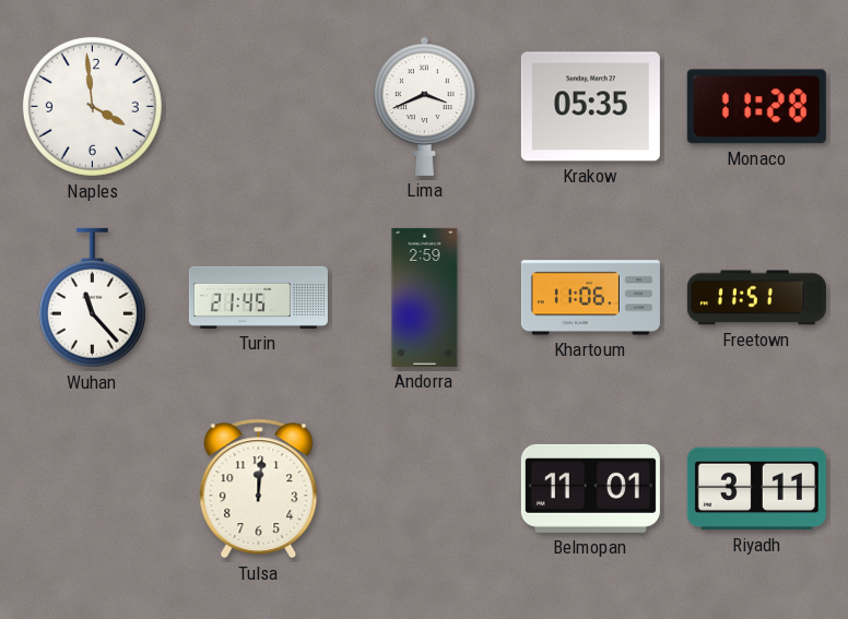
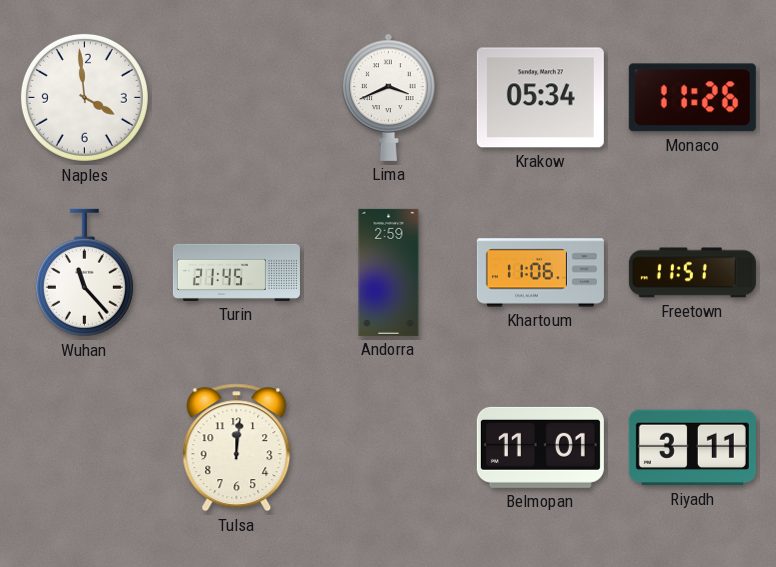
Krakow: 05:35 -> 05:34 (540, 98)
Monaco: 11:28 -> 11:26 (692, 98)
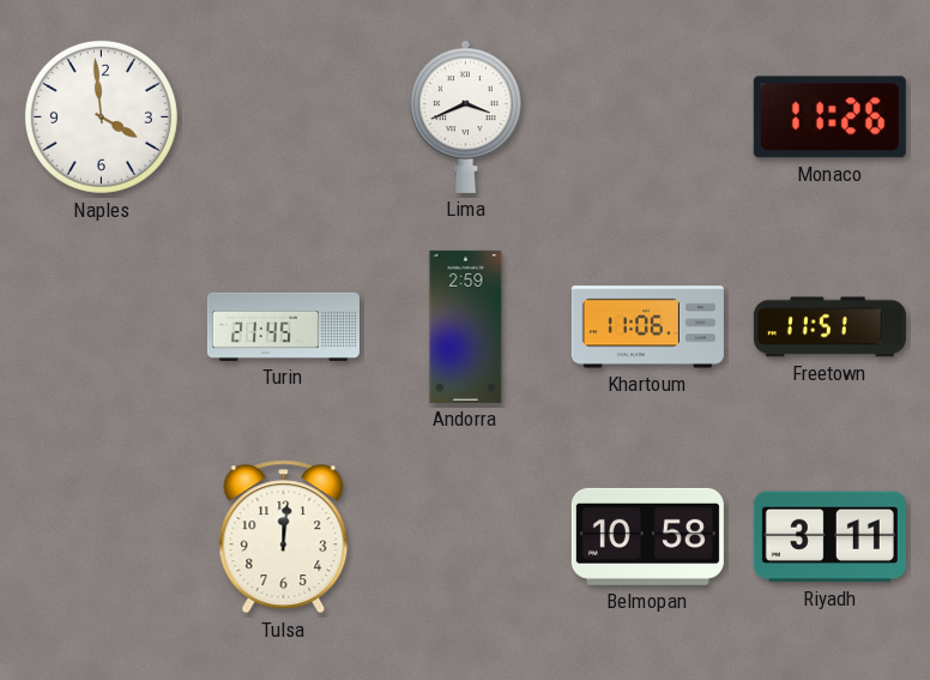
Krakow: 05:34 -> none (540, 98)
Wuhan: 11:23 -> none (84, 273)
Belmopan: 11:01 -> 10:58 (647, 536)
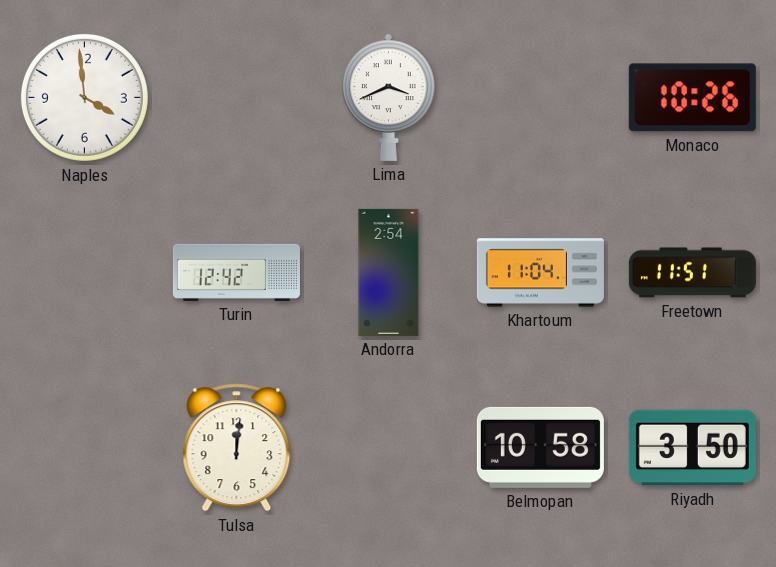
Monaco: 11:26 -> 10:26 (692, 98)
Turin: 21:45 -> 12:42 (236, 272)
Andorra: 2:59 -> 2:54 (389, 272)
Khartoum: 11:06 -> 11:04 (540, 273)
Riyadh: 3:11 -> 3:50 (692, 448)
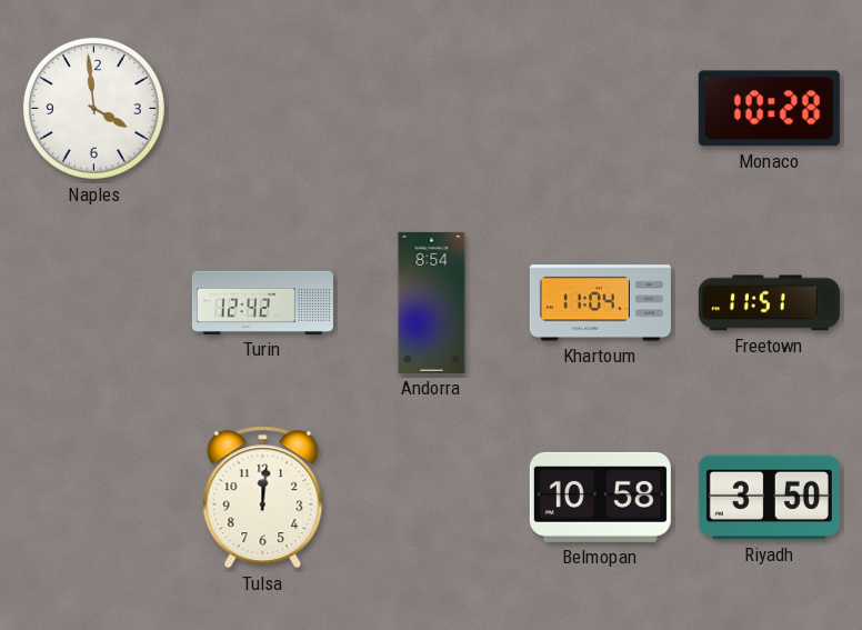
Lima: 3:41 -> none (389, 97)
Monaco: 10:26 -> 10:28 (769, 109)
Andorra: 2:54 -> 8:54 (432, 302)
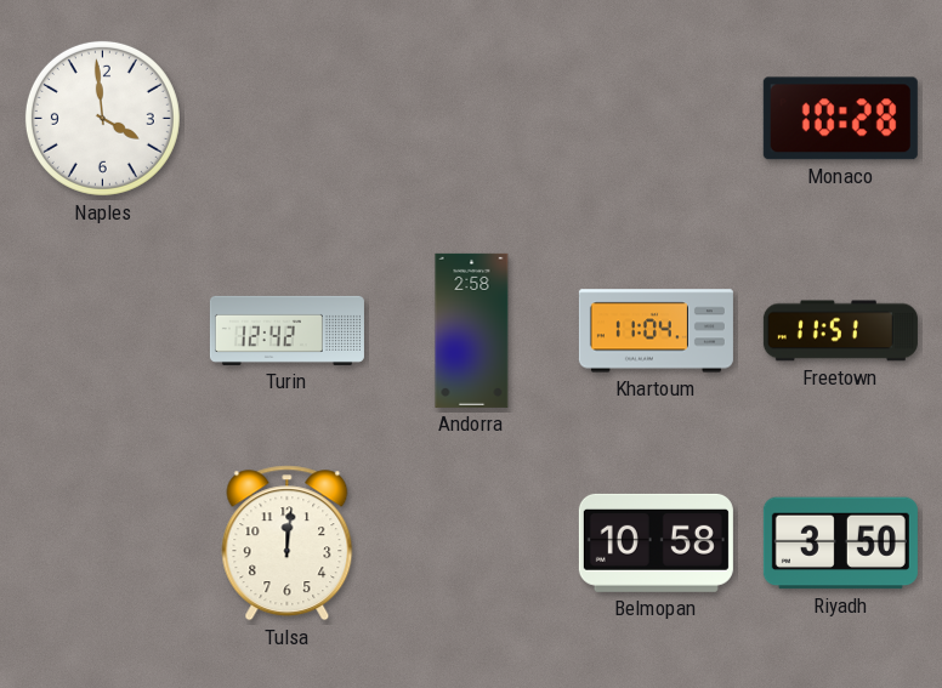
Andorra: 8:54 -> 2:58 (472, 330)
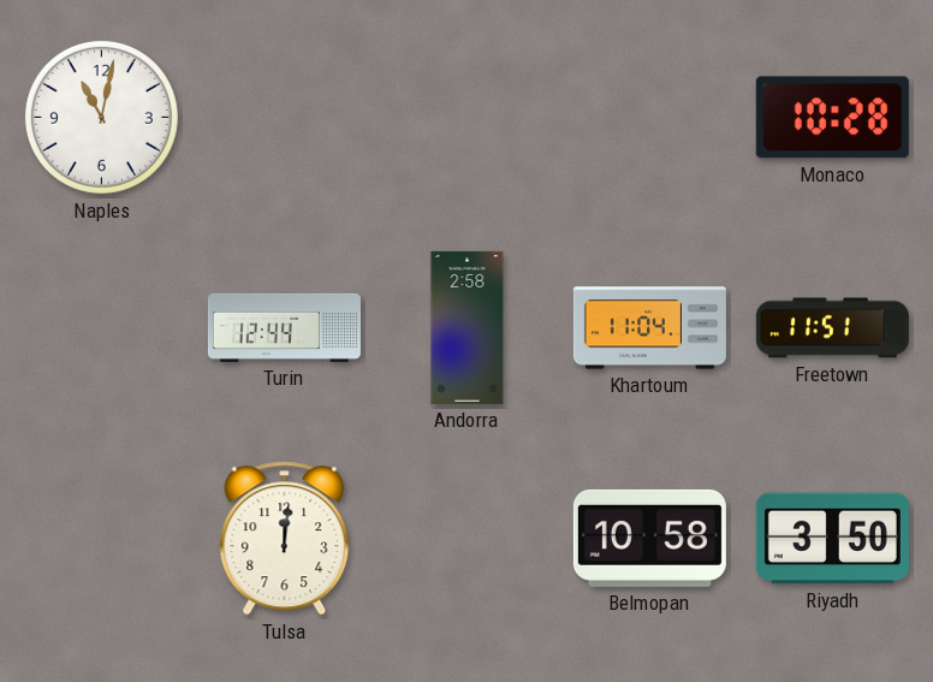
Naples: 3:59 -> 11:02 (101, 117)
Turin: 12:42 -> 12:44 (284, 327)
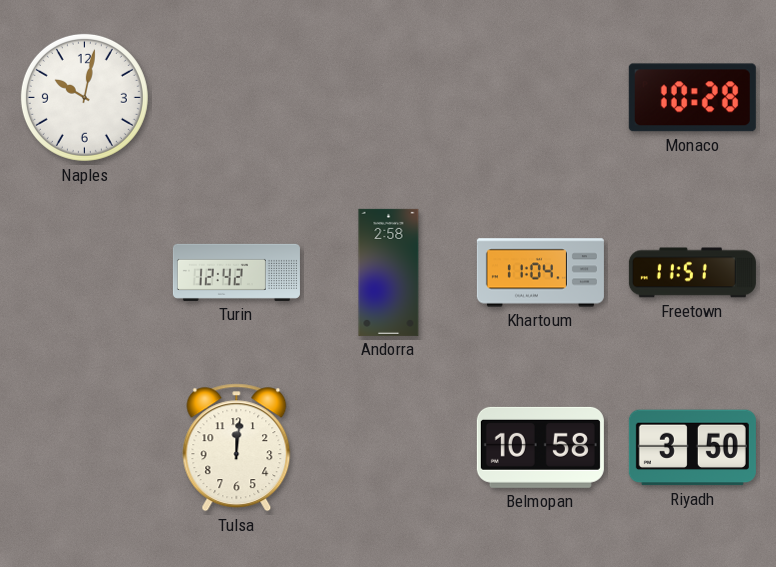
Naples: 11:02 -> 10:02 (84, 97)
Turin: 12:44 -> 12:42 (236, 272)
